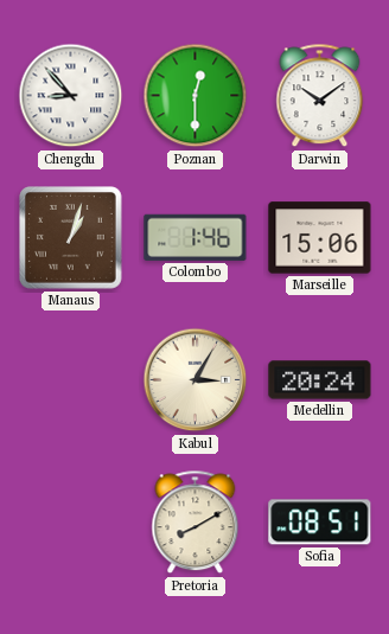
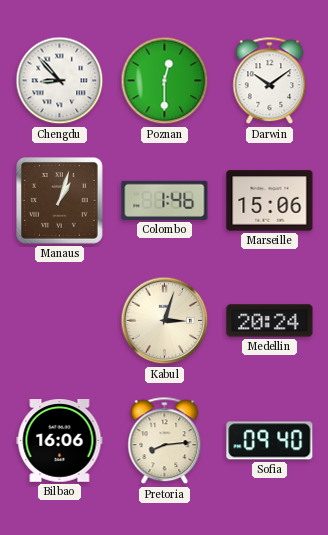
Kabul: 3:05 -> 3:03 (165, 321)
Bilbao: none -> 16:06 (60, 441)
Pretoria: 8:10 -> 8:14 (165, 441)
Sofia: 08:51 -> 09:40 (270, 441)
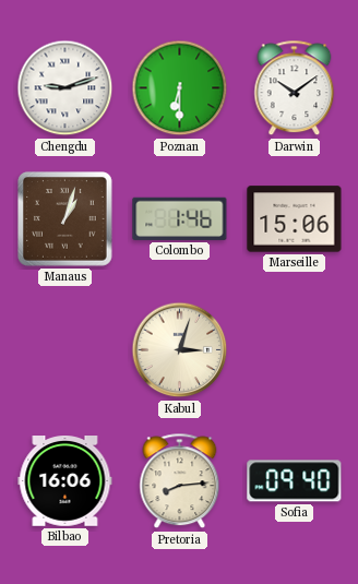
Chengdu: 8:53 -> 9:12 (65, 88)
Poznan: 12:30 -> 6:30 (180, 88)
Medellin: 20:24 -> none (270, 321)
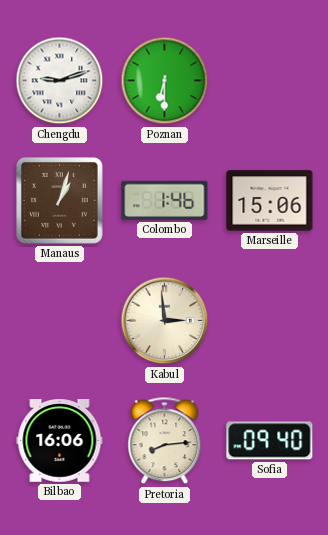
Darwin: 10:09 -> none (295, 88)
Kabul: 3:03 -> 2:59 (165, 321)
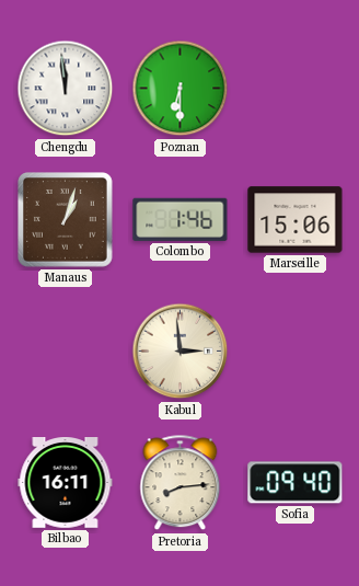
Chengdu: 9:12 -> 11:59 (66, 89)
Bilbao: 16:06 -> 16:11 (66, 483)
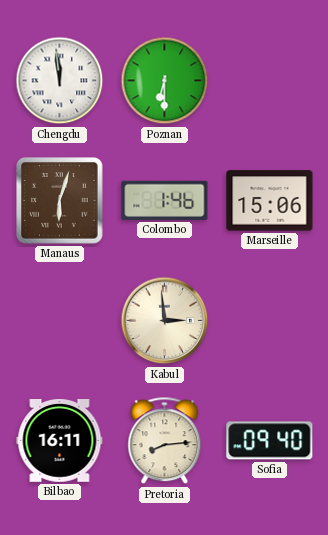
Manaus: 1:03 -> 6:03 (60, 201)
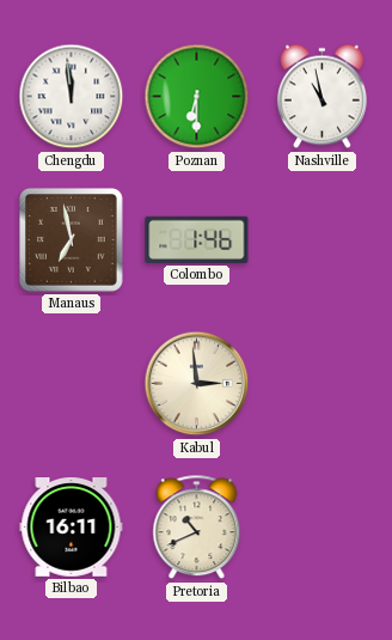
Nashville: none -> 10:58 (321, 97)
Manaus: 6:03 -> 6:58 (72, 240)
Marseille: 15:06 -> none (270, 201)
Pretoria: 8:14 -> 10:41 (197, 528)
Sofia: 09:40 -> none (270, 441)
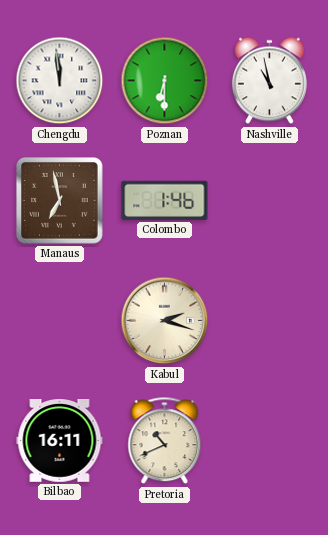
Kabul: 2:59 -> 2:18 (165, 321)
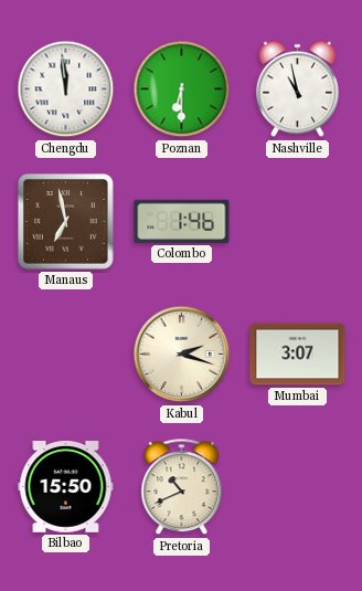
Mumbai: none -> 3:07 (298, 355)
Bilbao: 16:11 -> 15:50 (66, 487)
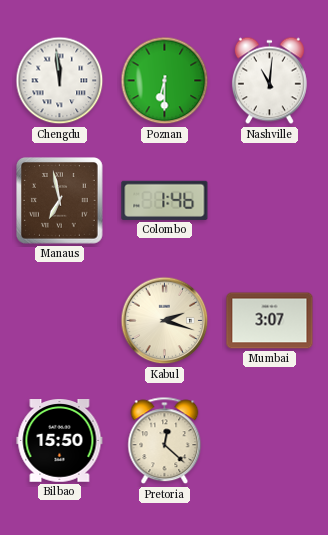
Nashville: 10:58 -> 11:01 (269, 81)
Pretoria: 10:41 -> 12:22 (165, 441)
